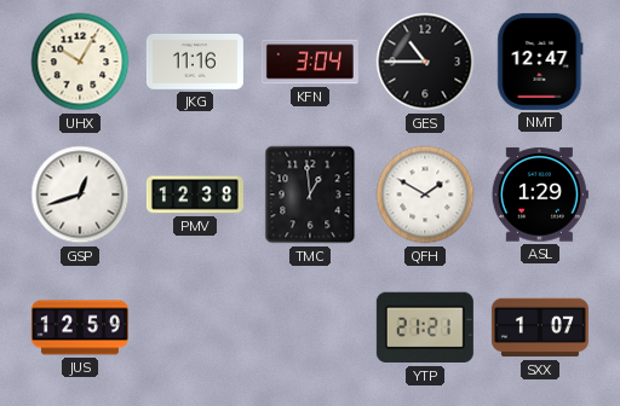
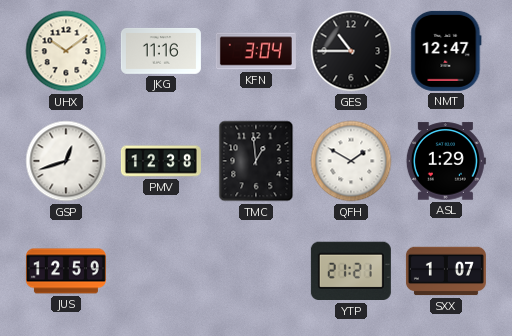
UHX: 10:05 -> 10:09 (66, 51)
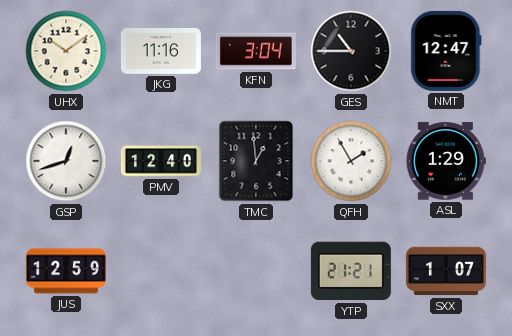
PMV: 12:38 -> 12:40 (161, 161)
QFH: 1:50 -> 1:55 (351, 161)
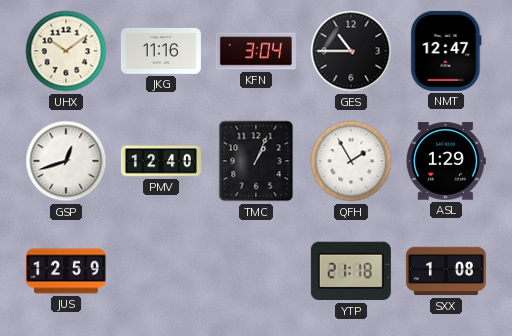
TMC: 12:59 -> 1:04 (256, 161)
YTP: 21:21 -> 21:18 (351, 271)
SXX: 1:07 -> 1:08 (446, 271)
